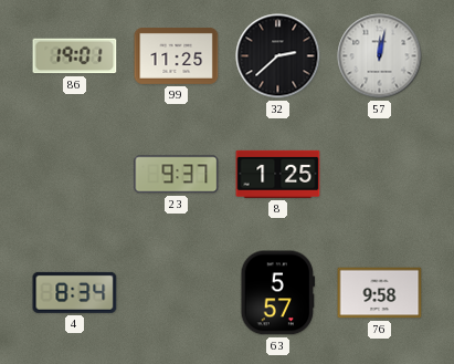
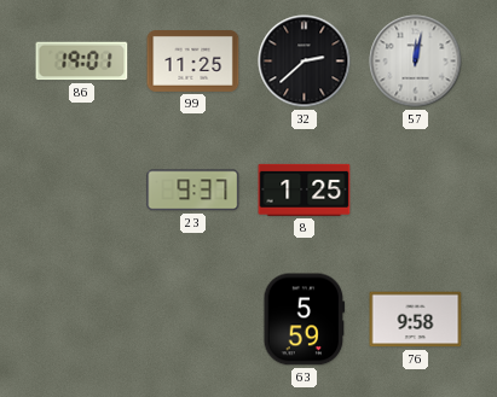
4: 8:34 -> none (75, 292)
63: 5:57 -> 5:59 (305, 320)
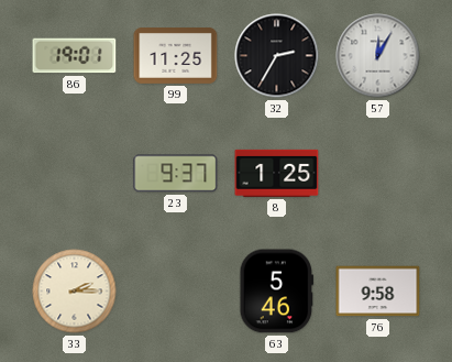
32: 2:38 -> 2:35 (277, 56)
57: 12:02 -> 12:05 (378, 56)
33: none -> 2:15 (75, 292)
63: 5:59 -> 5:46 (277, 292)
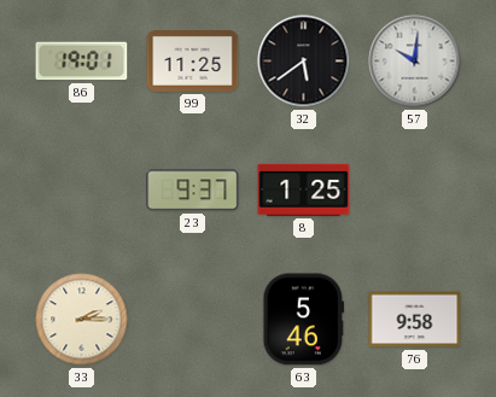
32: 2:35 -> 5:39 (304, 62)
57: 12:05 -> 10:01 (415, 62)
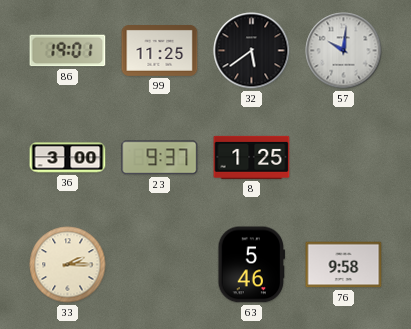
36: none -> 3:00 (68, 158)
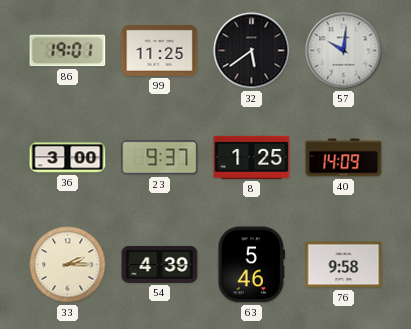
40: none -> 14:09 (344, 158)
54: none -> 4:39 (160, 264)
